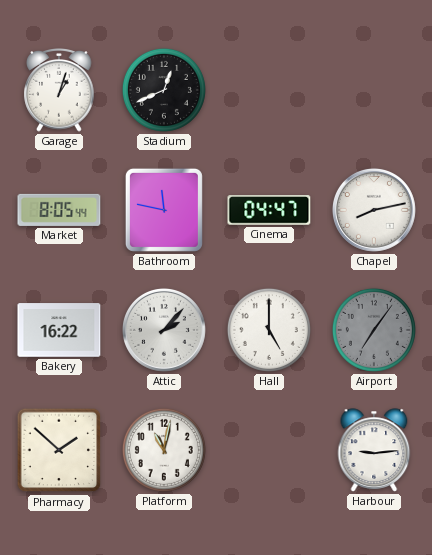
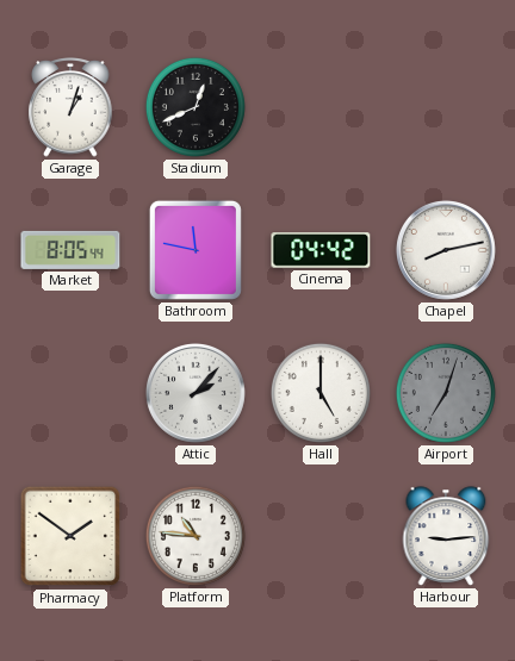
Cinema: 04:47 -> 04:42 (321, 250)
Bakery: 16:22 -> none (59, 330)
Airport: 7:06 -> 7:03 (446, 393)
Pharmacy: 1:52 -> 1:51 (70, 536)
Platform: 11:02 -> 10:46 (196, 536)
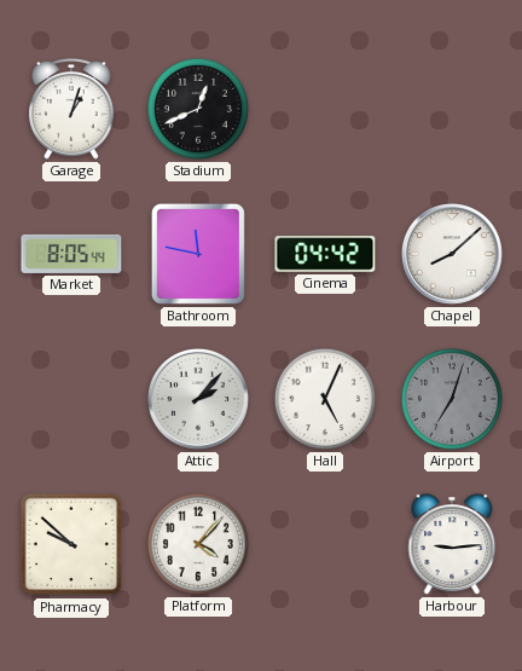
Chapel: 8:13 -> 8:08 (452, 254)
Hall: 5:00 -> 5:04 (325, 399)
Pharmacy: 1:51 -> 9:52 (71, 544)
Platform: 10:46 -> 4:07 (198, 544)
